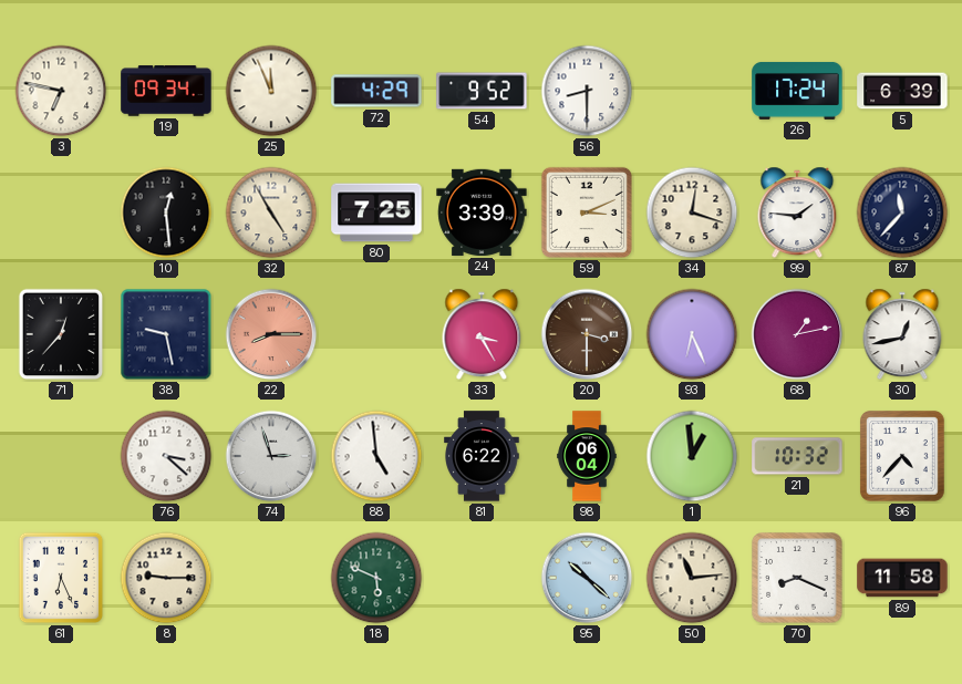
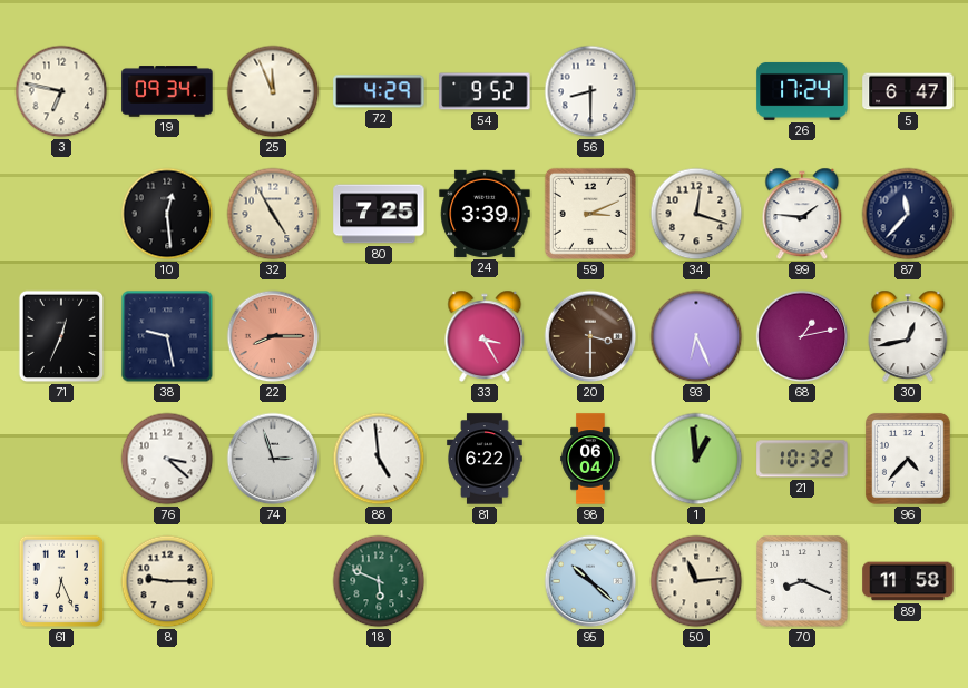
5: 6:39 -> 6:47 (908, 91)
71: 12:37 -> 12:34 (61, 336)
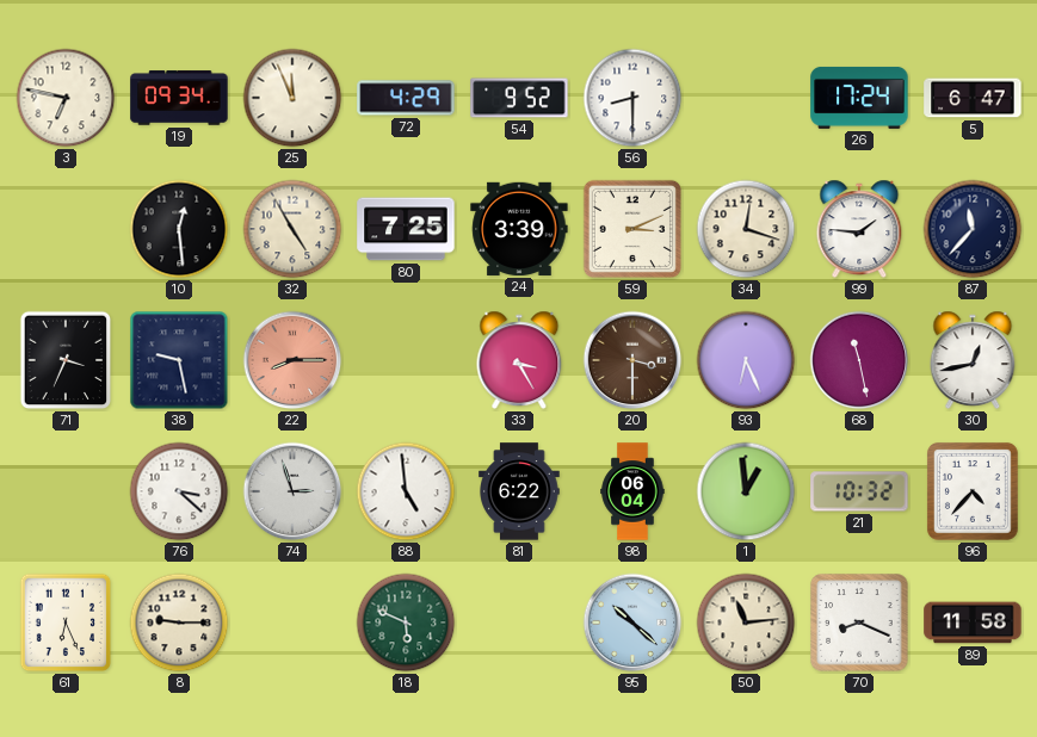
71: 12:34 -> 3:34 (66, 360)
68: 1:13 -> 11:28 (859, 360)
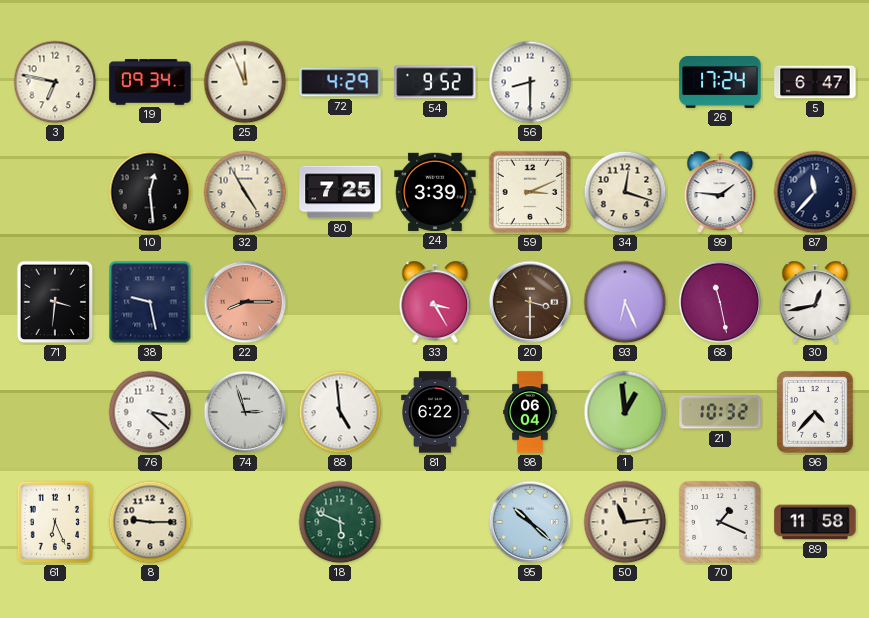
71: 3:34 -> 3:31 (55, 302)
70: 8:19 -> 1:19 (720, 522)
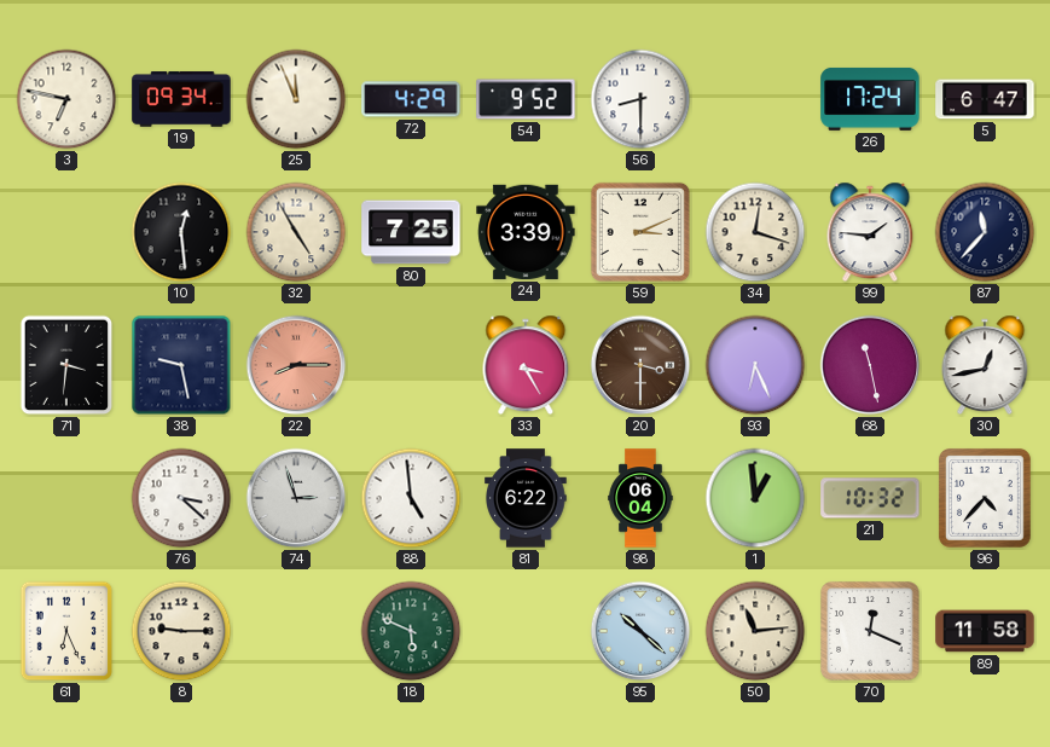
70: 1:19 -> 12:19 (870, 631)
